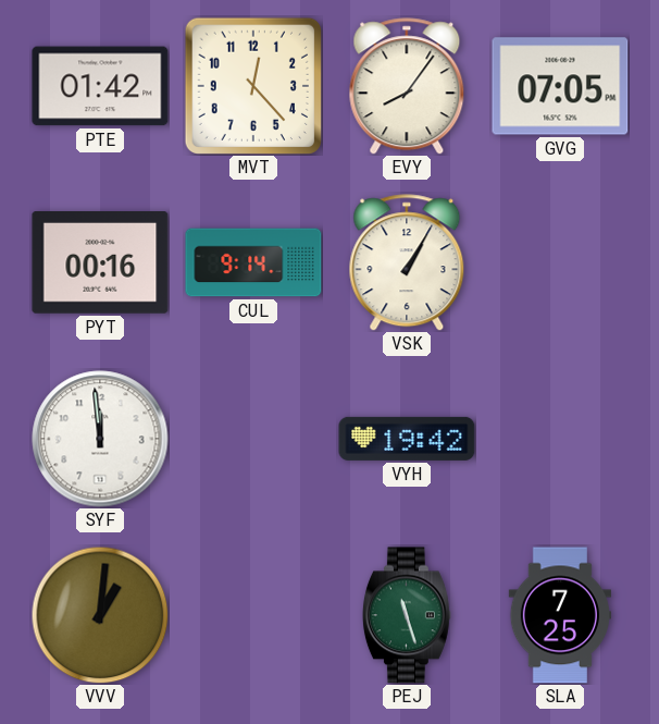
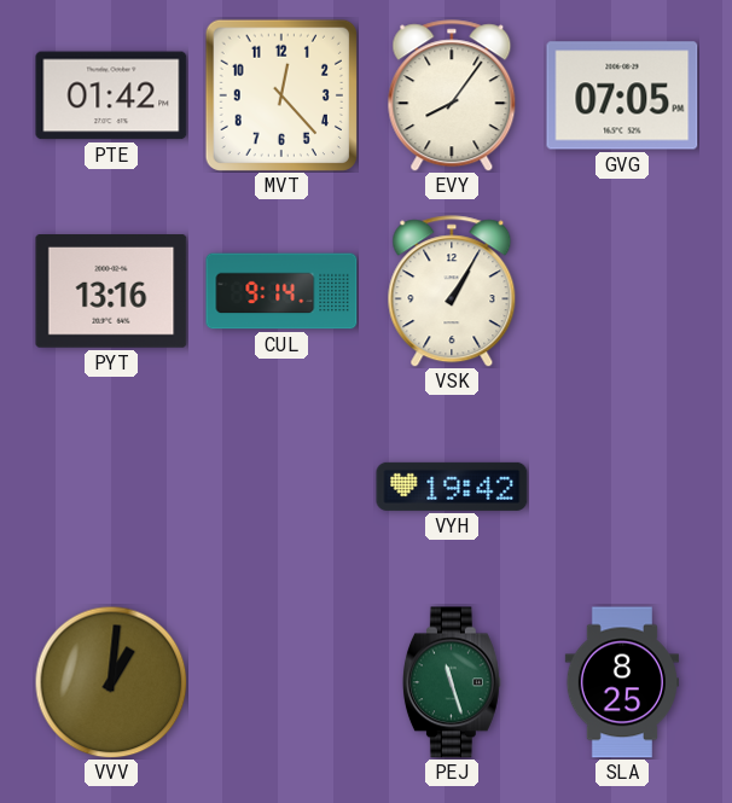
PYT: 00:16 -> 13:16 (111, 292)
SYF: 11:59 -> none (100, 439)
SLA: 7:25 -> 8:25 (622, 682)
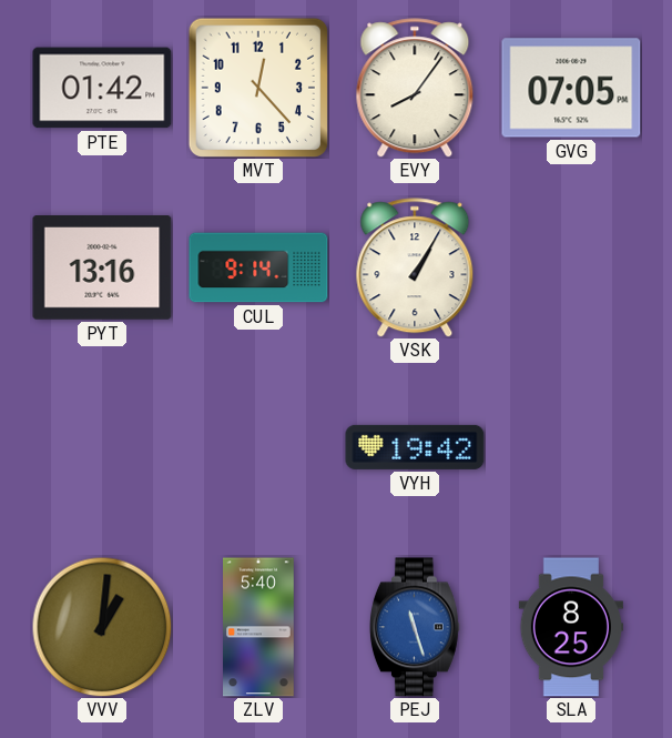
ZLV: none -> 5:40 (259, 627)
PEJ dial: green -> blue (415, 627)
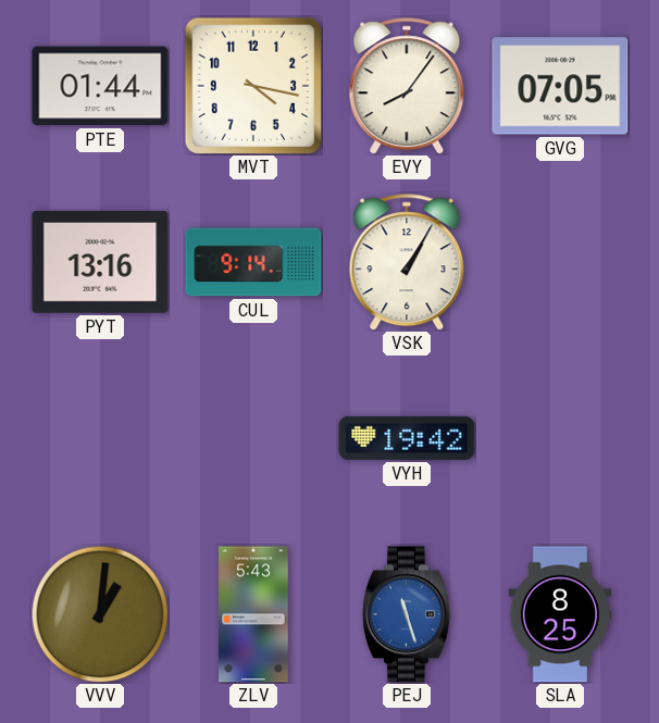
PTE: 01:42 -> 01:44 (100, 86)
MVT: 12:23 -> 4:17 (252, 85)
ZLV: 5:40 -> 5:43 (254, 614)
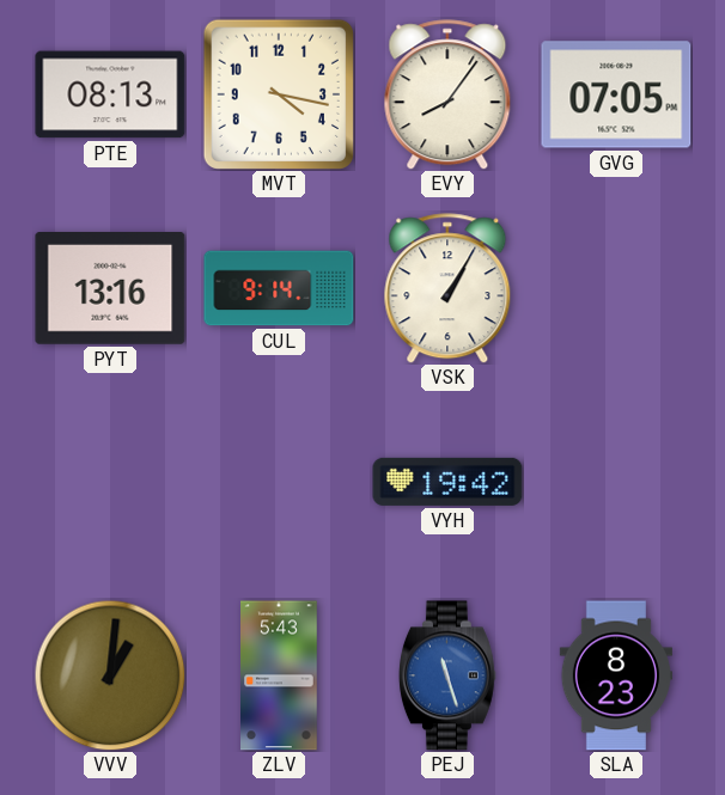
PTE: 01:44 -> 08:13 (110, 94)
SLA: 8:25 -> 8:23 (616, 675)
